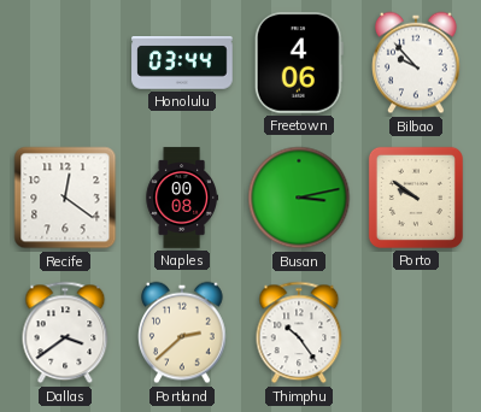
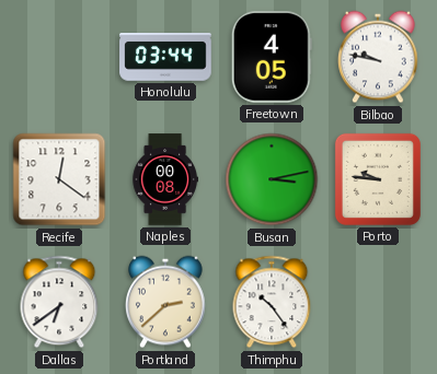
Freetown: 4:06 -> 4:05 (272, 57)
Bilbao: 9:53 -> 9:47 (379, 57)
Porto: 9:51 -> 9:46 (378, 179)
Dallas: 3:39 -> 6:39 (59, 302)
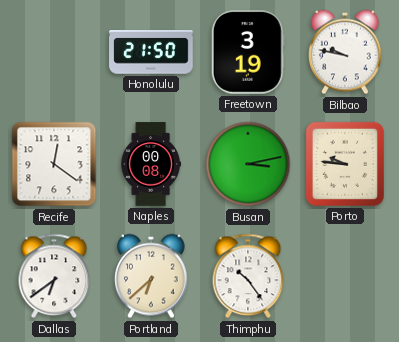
Honolulu: 03:44 -> 21:50 (151, 52)
Freetown: 4:05 -> 3:19 (248, 52)
Portland: 2:38 -> 6:38 (152, 276)
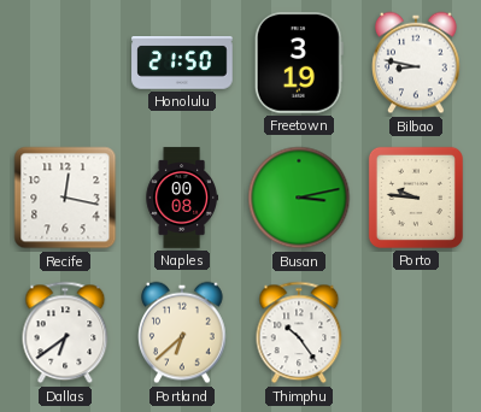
Bilbao: 9:47 -> 8:47 (417, 63)
Recife: 12:21 -> 12:17 (65, 198)
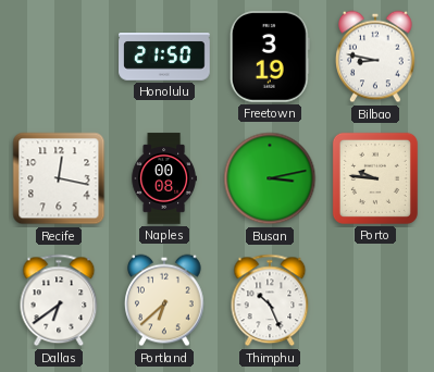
Thimphu: 10:24 -> 10:26 (270, 300)
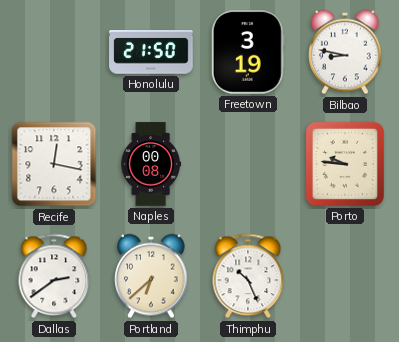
Busan: 3:13 -> none (270, 178)
Dallas: 6:39 -> 2:39 (54, 276)
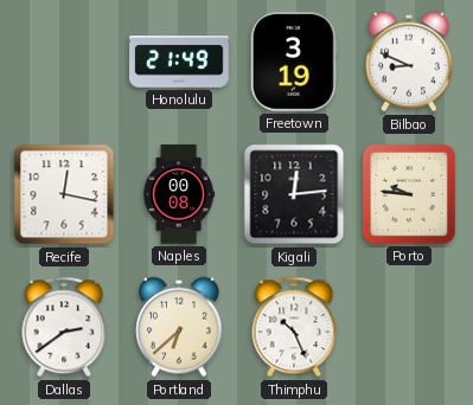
Honolulu: 21:50 -> 21:49 (179, 62)
Bilbao: 8:47 -> 8:49 (410, 62)
Kigali: none -> 12:14 (294, 194)
